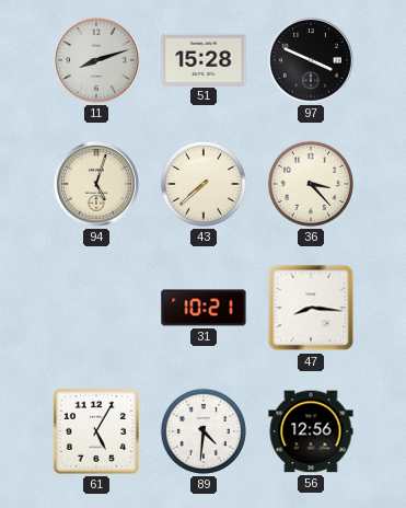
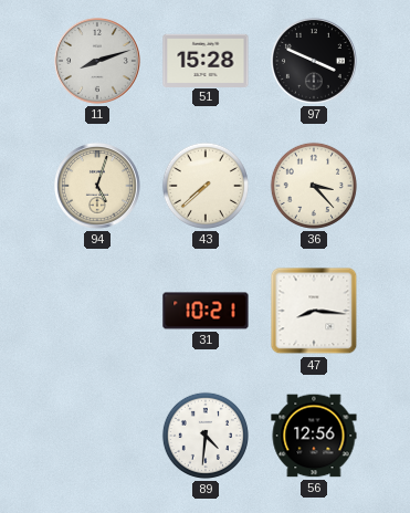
61: 5:05 -> none (96, 431)
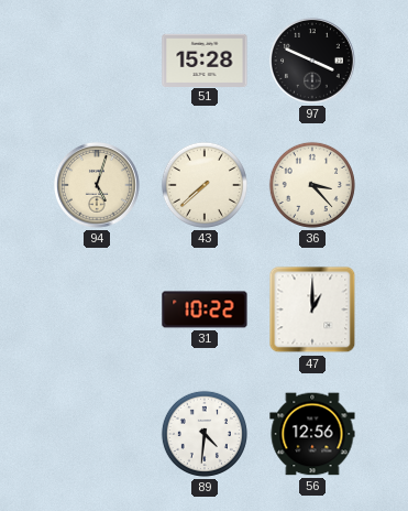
11: 8:12 -> none (98, 62)
31: 10:21 -> 10:22 (205, 309)
47: 8:16 -> 1:00 (312, 309)
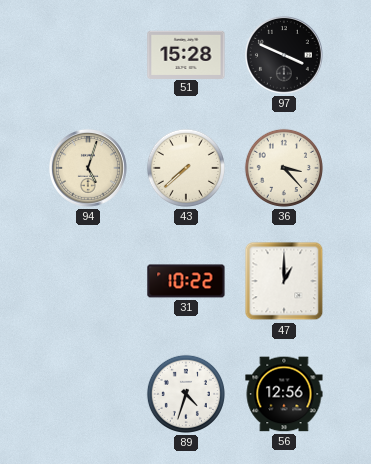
89: 4:31 -> 4:33 (186, 394)
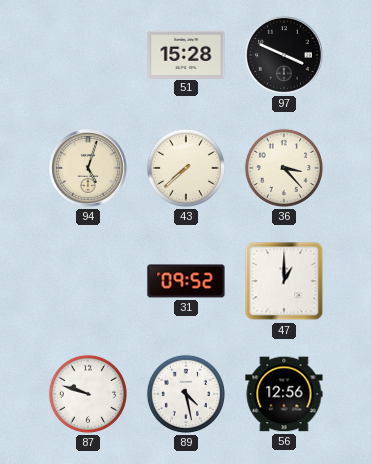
31: 10:22 -> 09:52 (186, 281)
87: none -> 9:48 (88, 394)
89: 4:33 -> 4:28 (186, 394)
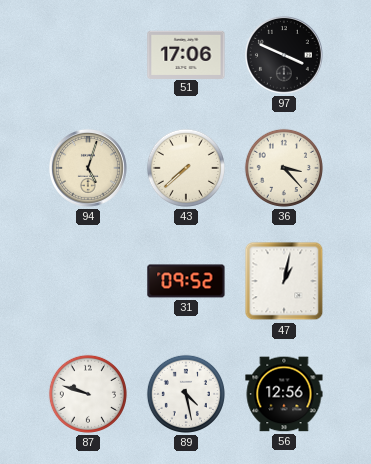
51: 15:28 -> 17:06 (186, 54)
47: 1:00 -> 1:02 (284, 281)
